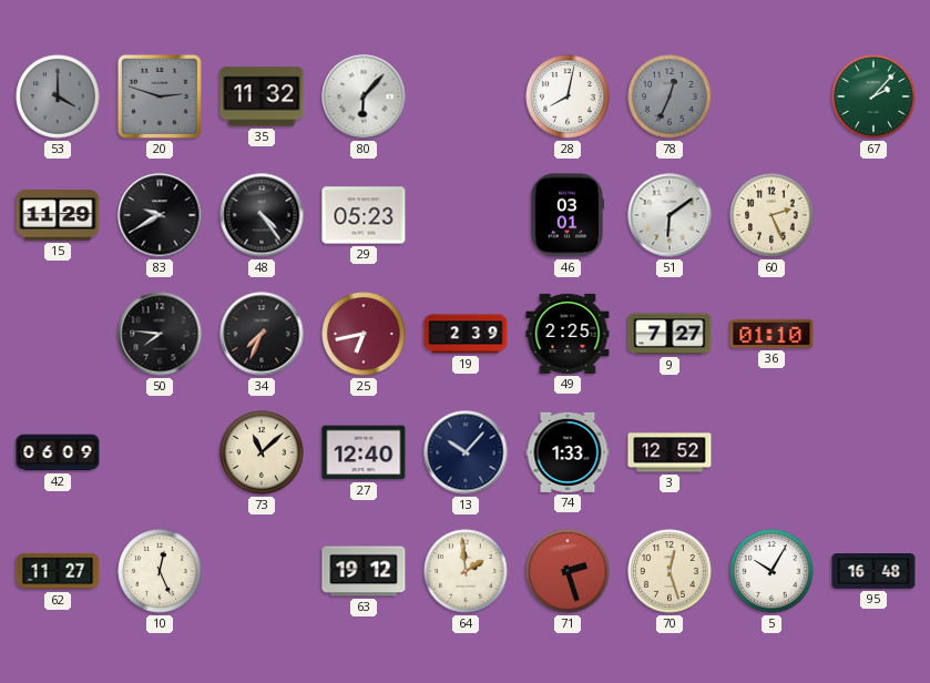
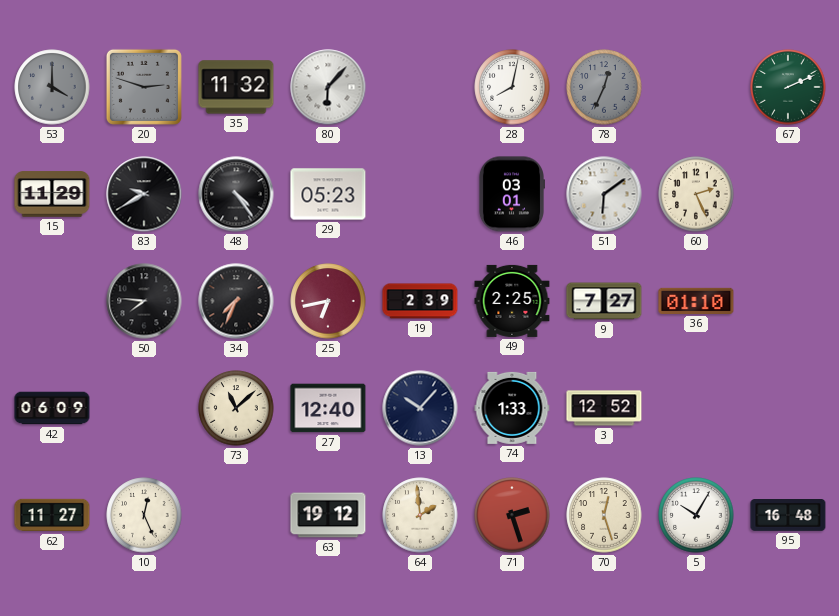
67: 2:07 -> 2:11 (788, 87)
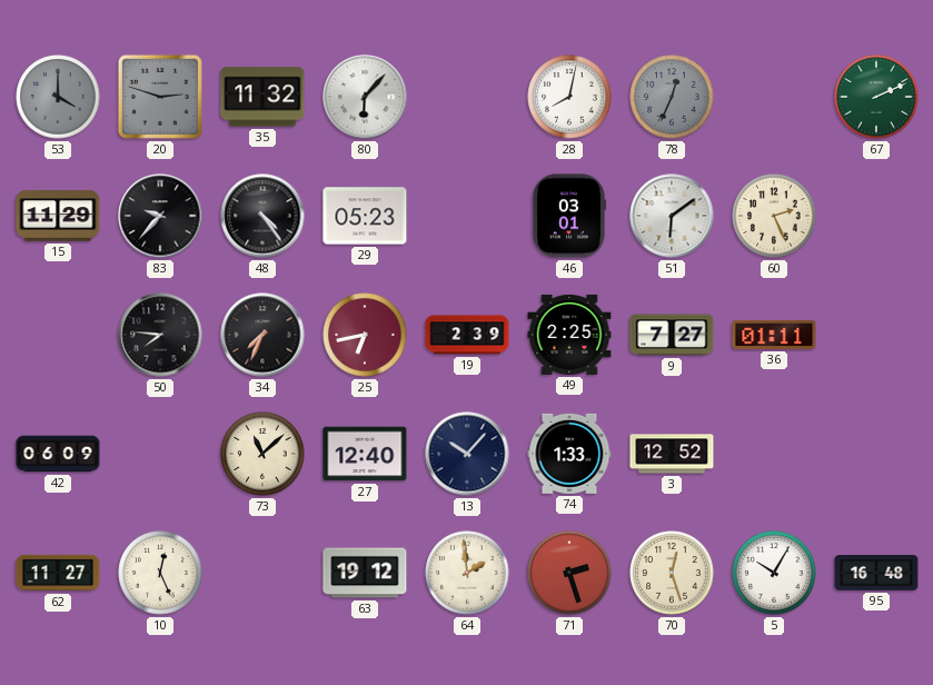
83: 9:40 -> 9:37 (160, 216)
36: 01:10 -> 01:11 (774, 335)
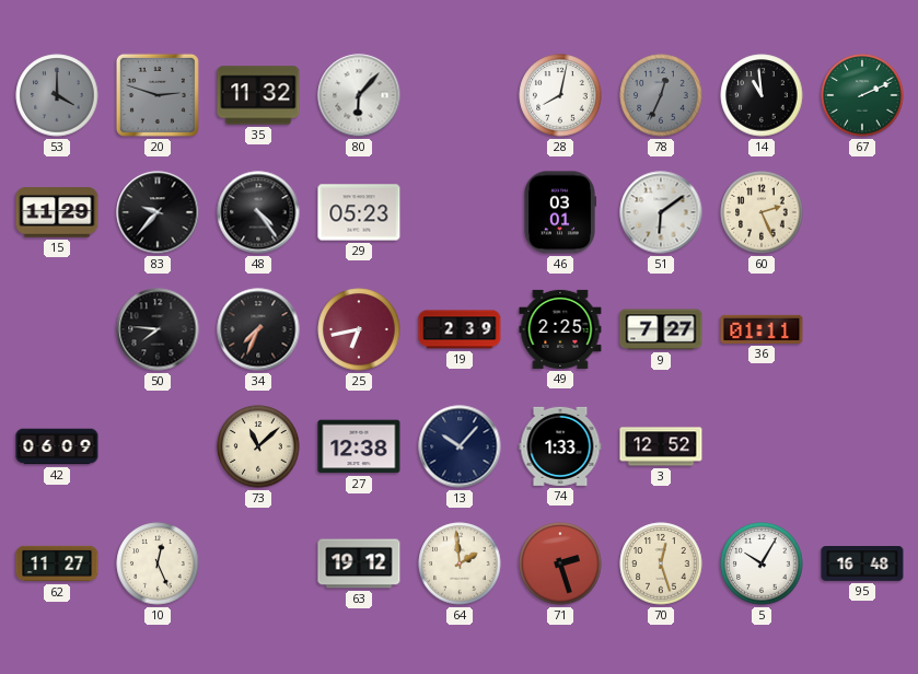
14: none -> 10:59 (762, 95)
27: 12:40 -> 12:38 (359, 446)
